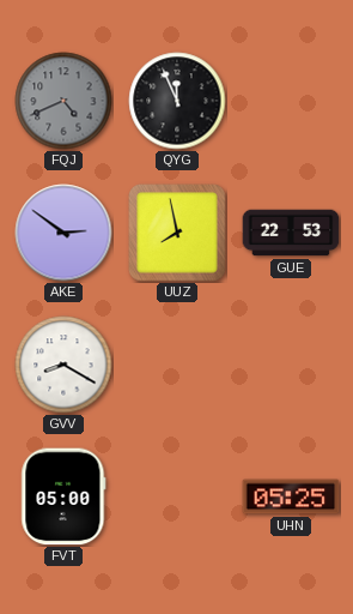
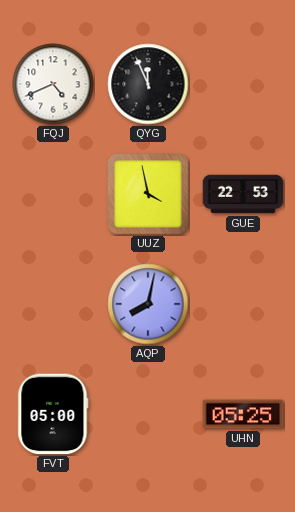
FQJ dial: grey -> white (53, 84)
AKE: 2:51 -> none (63, 233)
UUZ: 7:58 -> 3:58 (148, 194)
GVV: 8:20 -> none (63, 365)
AQP: none -> 8:02 (148, 304)
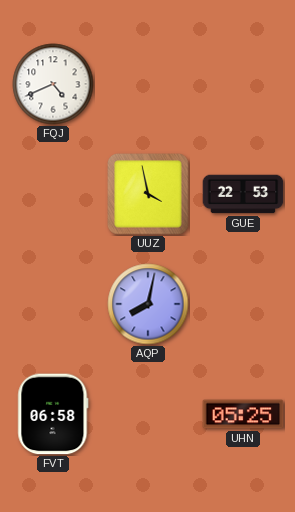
QYG: 11:56 -> none (148, 84)
FVT: 05:00 -> 06:58 (53, 414)
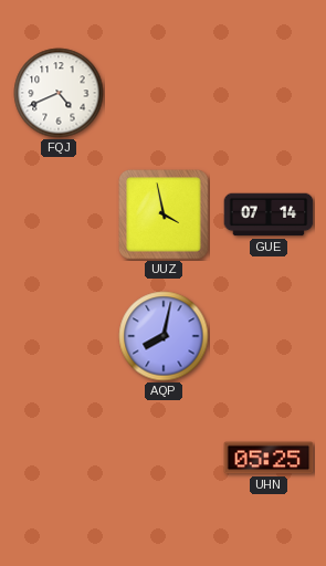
GUE: 22:53 -> 07:14 (269, 214)
FVT: 06:58 -> none (53, 414)
